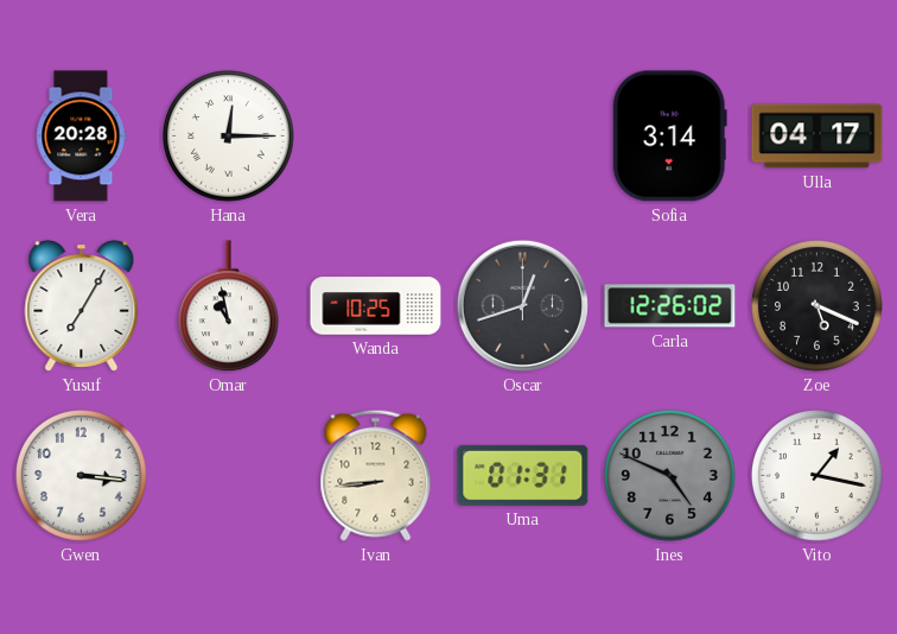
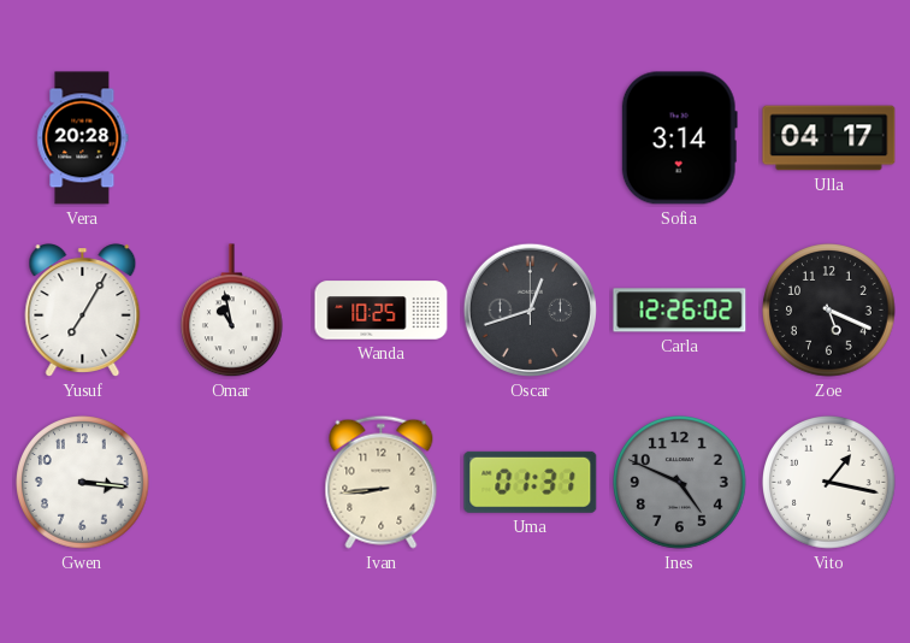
Hana: 12:15 -> none (229, 137)
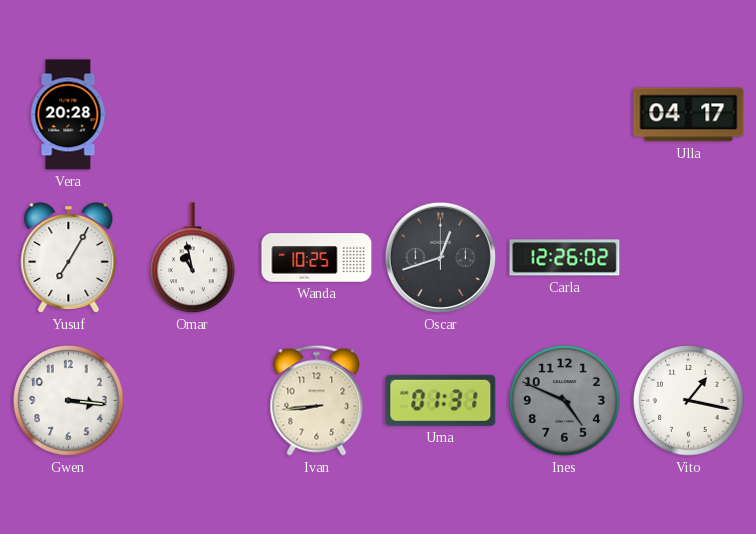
Sofia: 3:14 -> none (679, 138)
Zoe: 5:19 -> none (829, 311)
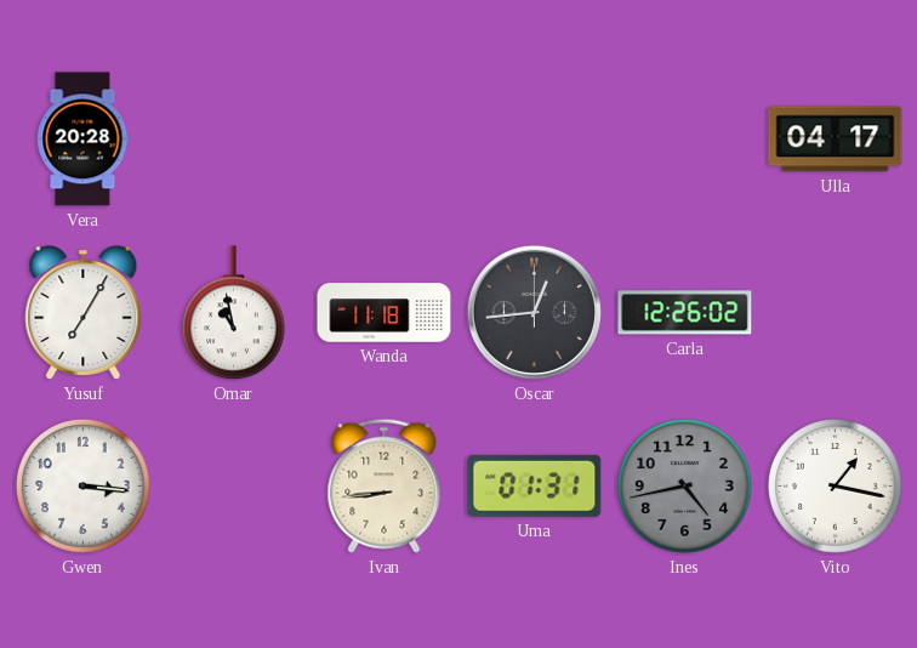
Wanda: 10:25 -> 11:18 (385, 313)
Oscar: 12:42 -> 12:44 (534, 312)
Ines: 4:49 -> 4:43 (685, 487)
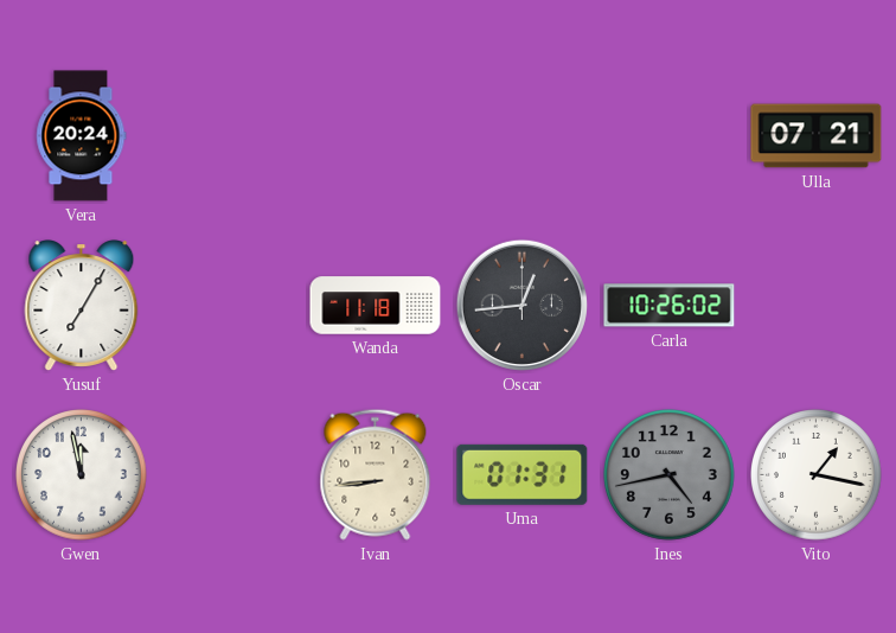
Vera: 20:28 -> 20:24 (82, 136)
Ulla: 04:17 -> 07:21 (817, 136)
Omar: 10:58 -> none (234, 313)
Carla: 12:26 -> 10:26 (670, 306)
Gwen: 3:16 -> 11:58 (82, 475)
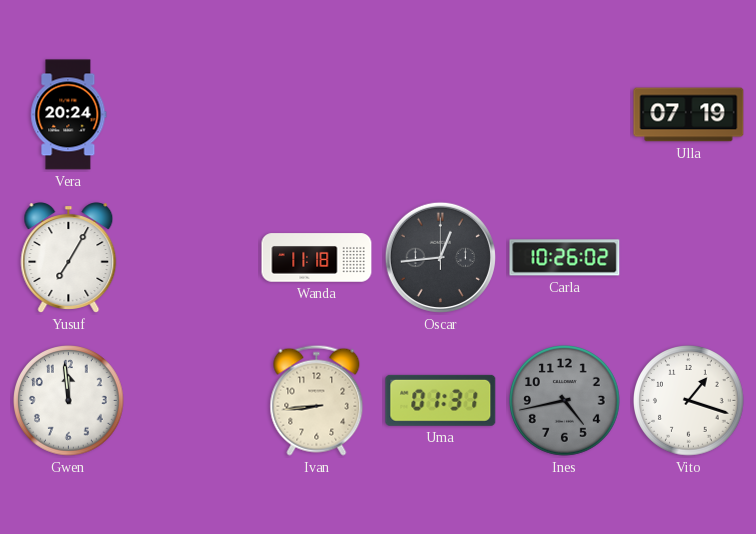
Ulla: 07:21 -> 07:19 (689, 115)
Gwen: 11:58 -> 11:59 (69, 401)
Vito: 1:17 -> 1:18 (689, 401)
